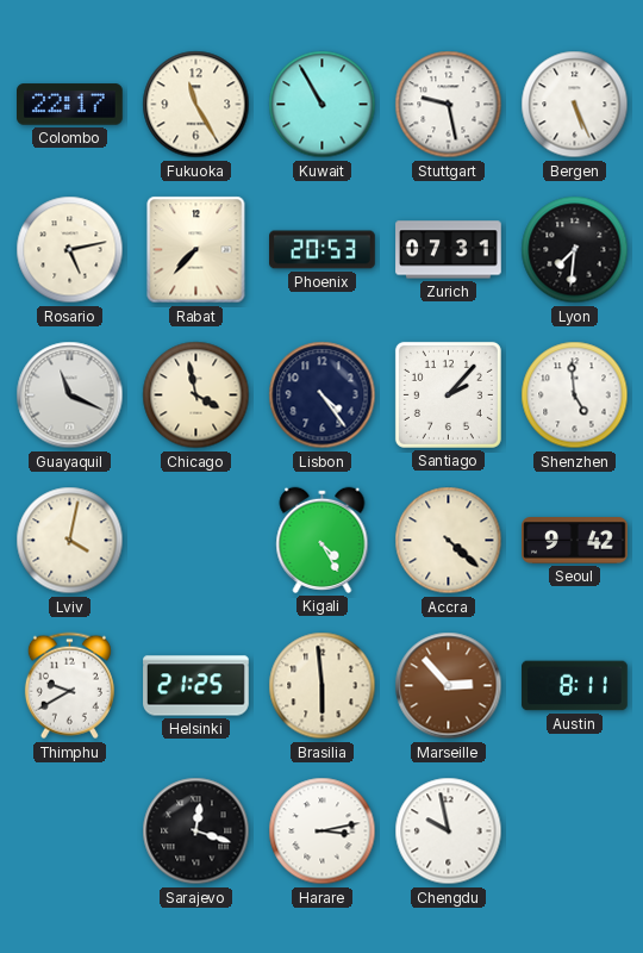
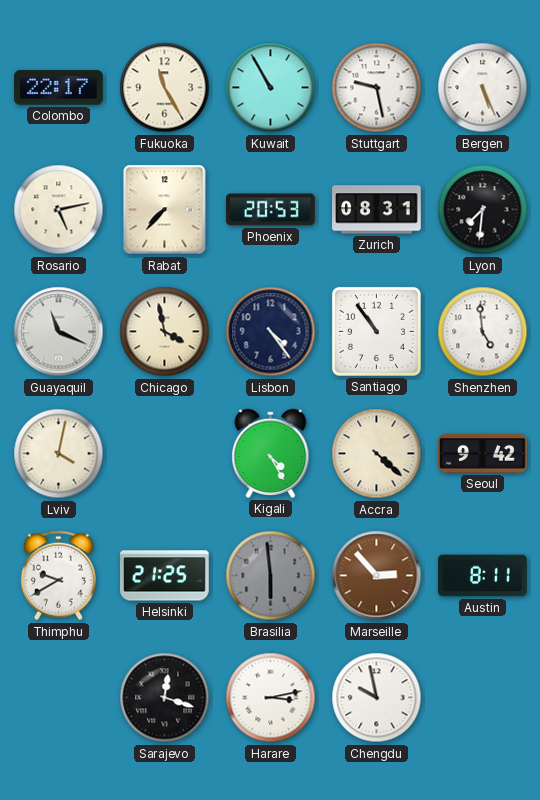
Zurich: 07:31 -> 08:31 (377, 210)
Santiago: 2:07 -> 10:54 (376, 331)
Brasilia dial: cream -> grey (271, 576)
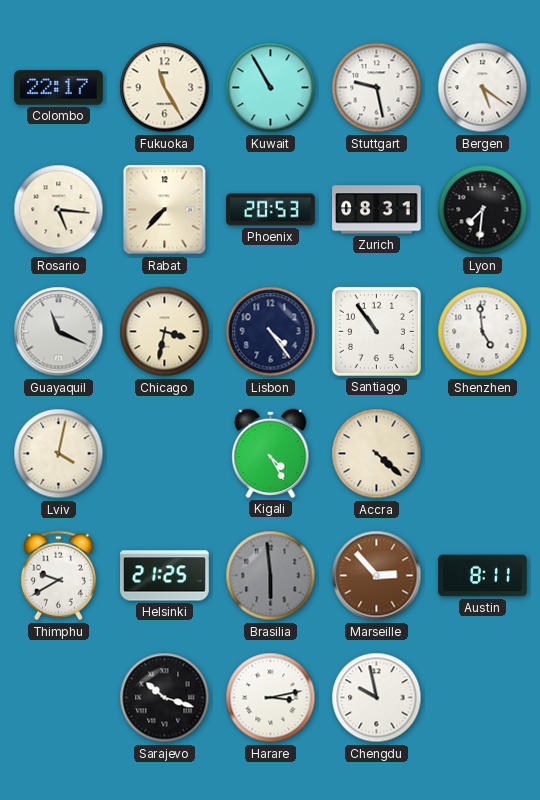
Bergen: 5:26 -> 5:21 (483, 88)
Rosario: 5:13 -> 5:16 (59, 210)
Chicago: 3:58 -> 3:32 (165, 332)
Seoul: 9:42 -> none (483, 454)
Sarajevo: 12:18 -> 10:18 (165, 698)
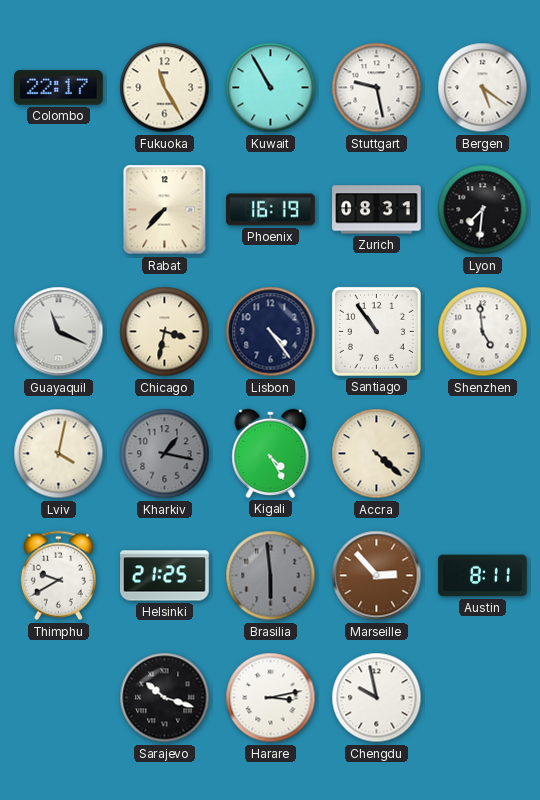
Rosario: 5:16 -> none (59, 210)
Phoenix: 20:53 -> 16:19 (271, 210)
Kharkiv: none -> 1:17 (165, 454)
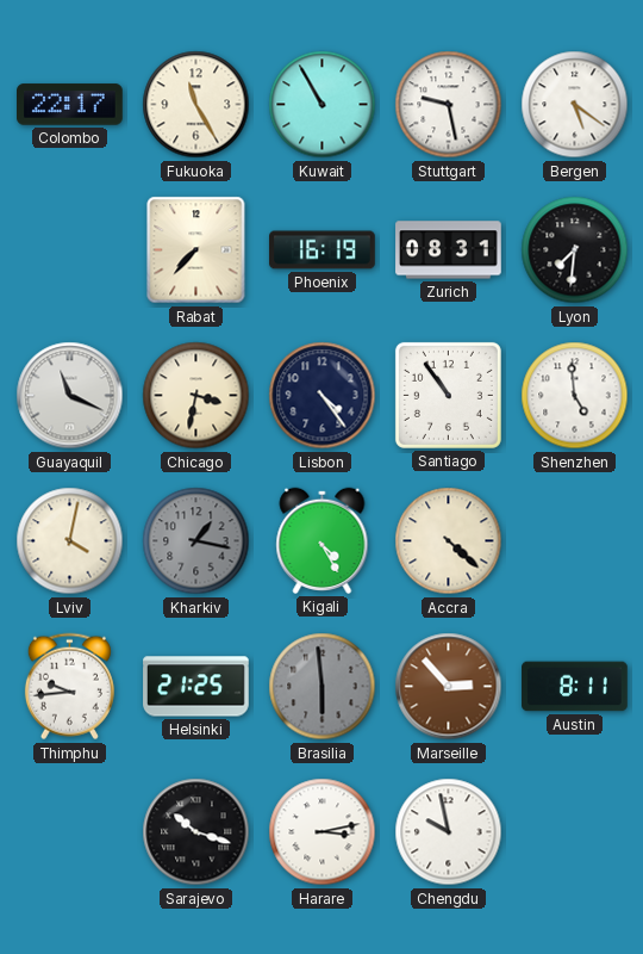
Thimphu: 9:40 -> 9:44 (69, 687)
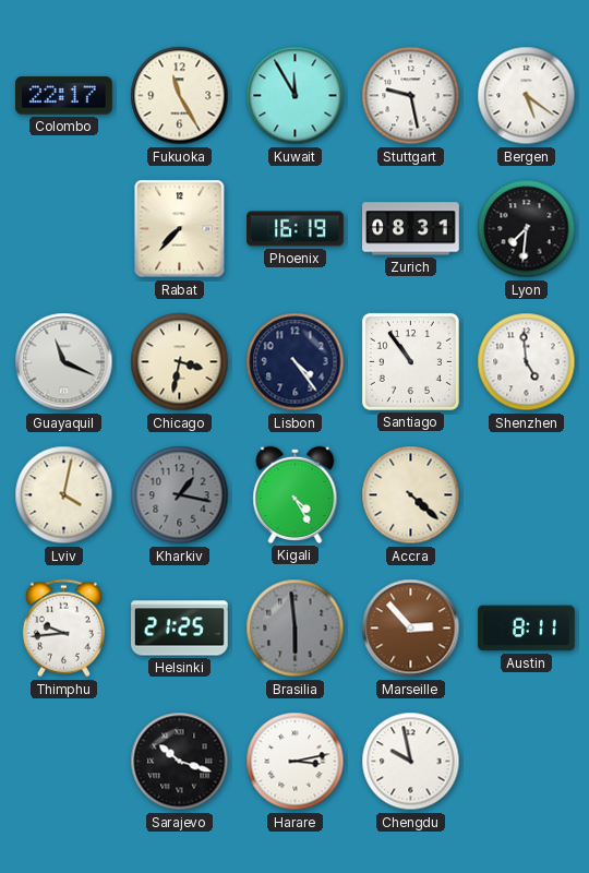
Kuwait: 10:55 -> 11:55 (296, 96)
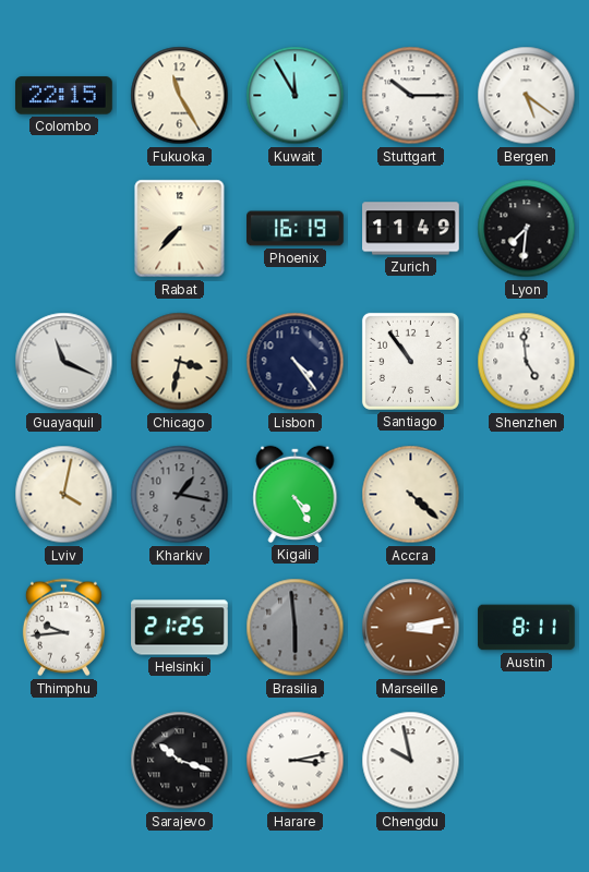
Colombo: 22:17 -> 22:15 (64, 96)
Stuttgart: 9:28 -> 10:15 (411, 96)
Zurich: 08:31 -> 11:49 (411, 229)
Marseille: 2:53 -> 3:13 (411, 628)
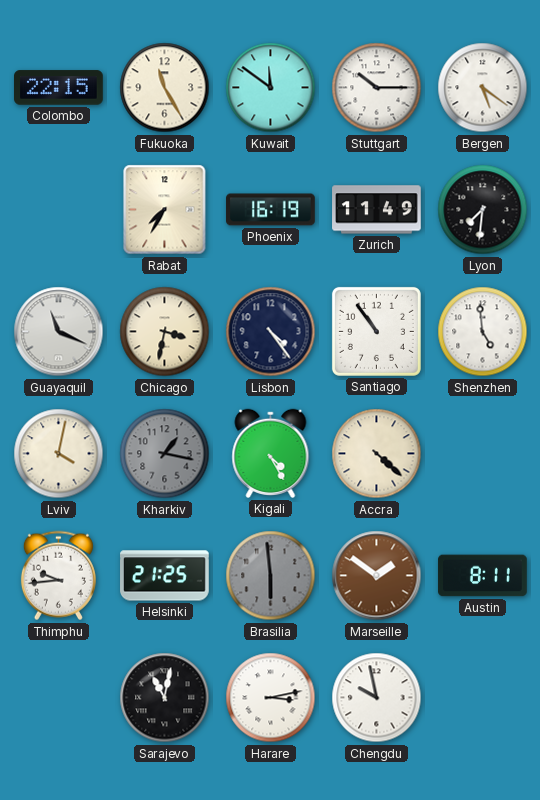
Kuwait: 11:55 -> 11:51 (271, 88)
Rabat: 7:37 -> 7:35 (165, 210)
Marseille: 3:13 -> 1:51 (377, 576)
Sarajevo: 10:18 -> 11:02 (165, 698)
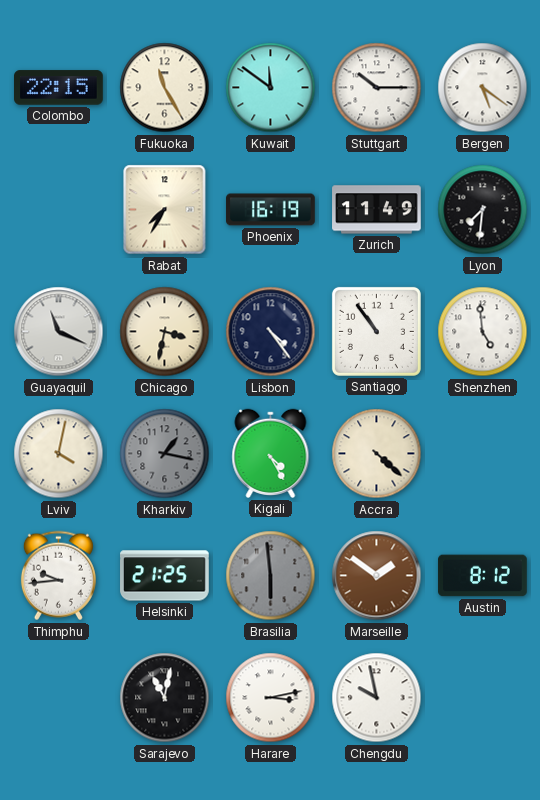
Austin: 8:11 -> 8:12 (483, 576)
